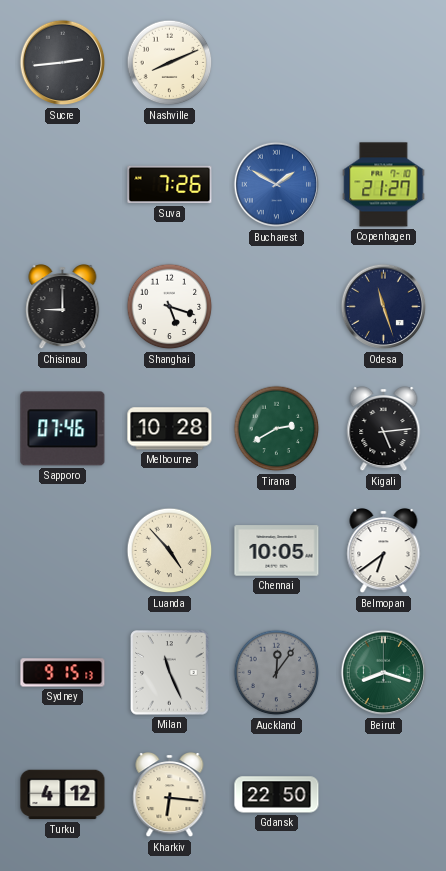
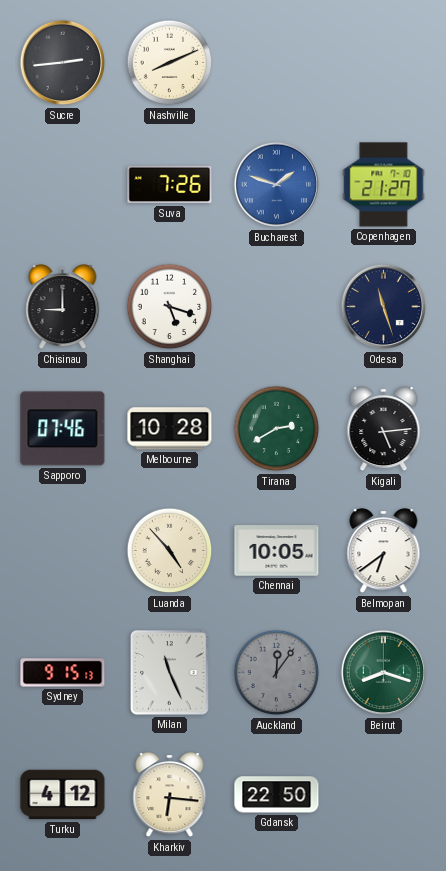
Bucharest: 1:50 -> 1:48 (277, 185)
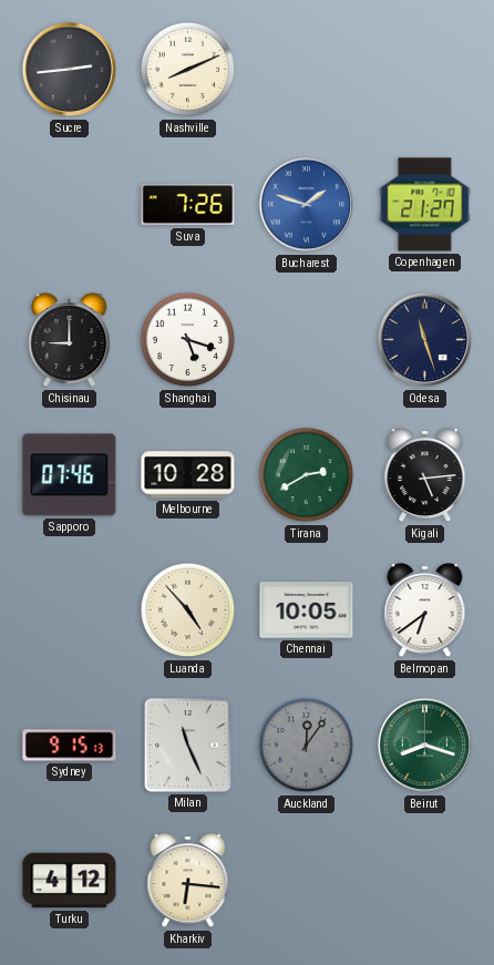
Gdansk: 22:50 -> none (277, 795)
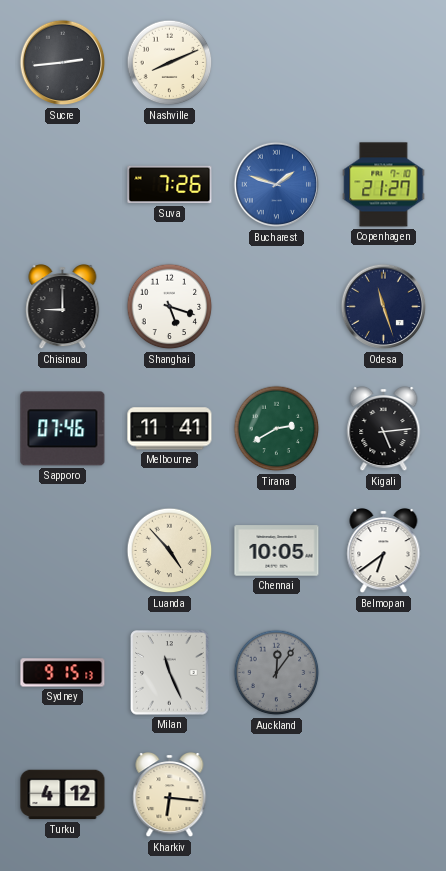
Melbourne: 10:28 -> 11:41 (170, 429)
Beirut: 8:18 -> none (425, 746)
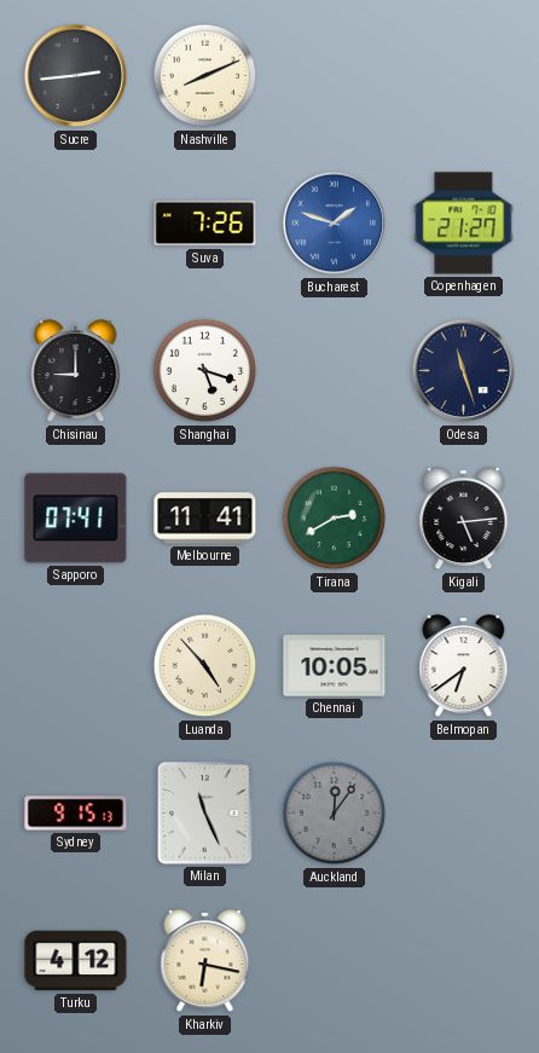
Sapporo: 07:46 -> 07:41 (76, 519)
Kharkiv: 6:16 -> 6:17 (205, 962)
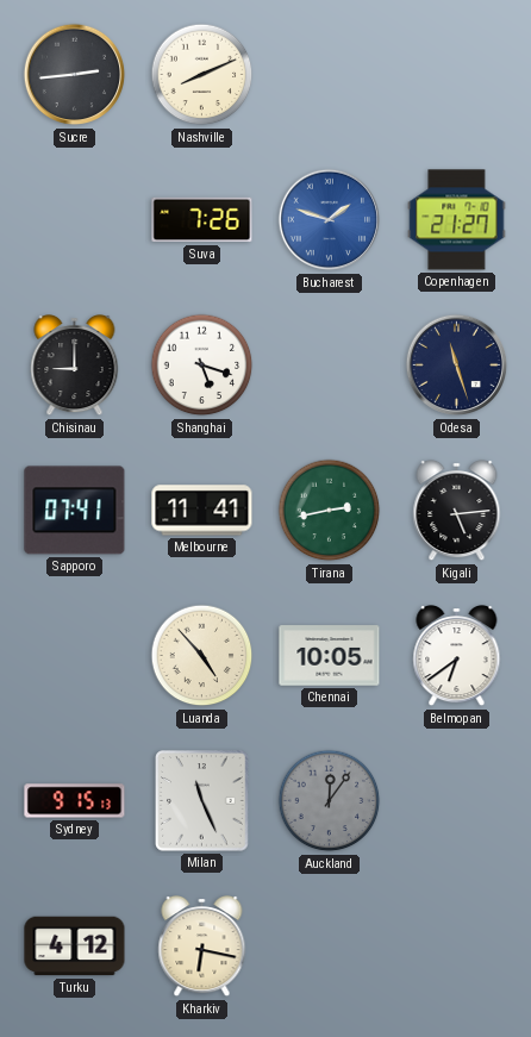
Tirana: 2:40 -> 2:43 (330, 511)
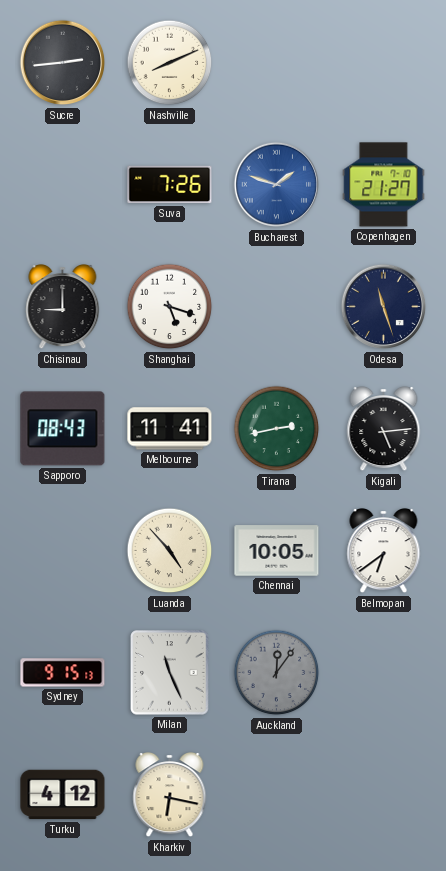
Sapporo: 07:41 -> 08:43 (63, 429)
